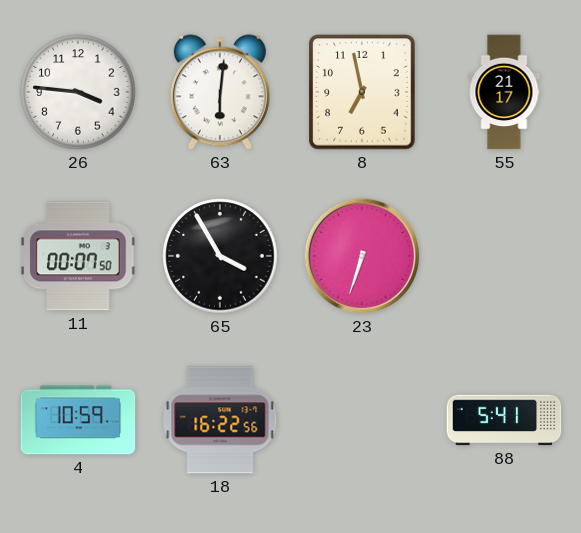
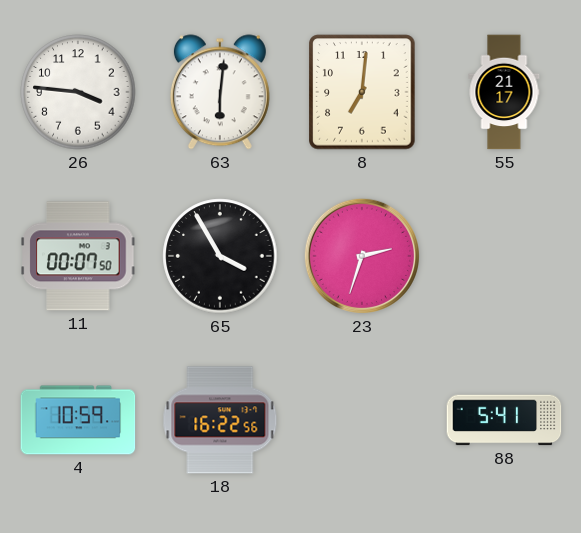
8: 6:58 -> 7:01 (362, 92)
23: 6:33 -> 2:33 (362, 256)
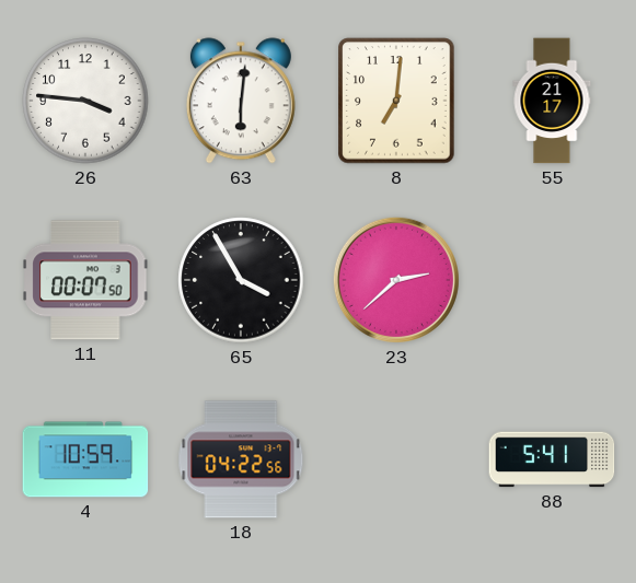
23: 2:33 -> 2:38 (396, 280)
18: 16:22 -> 04:22 (241, 459)
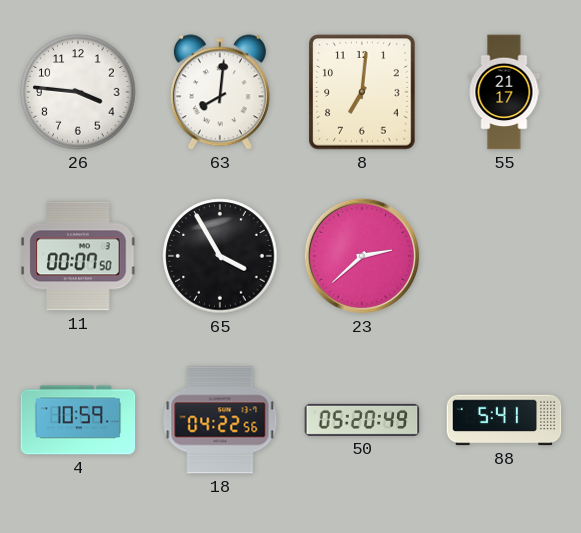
63: 6:01 -> 8:01 (220, 92)
50: none -> 05:20 (362, 420)
